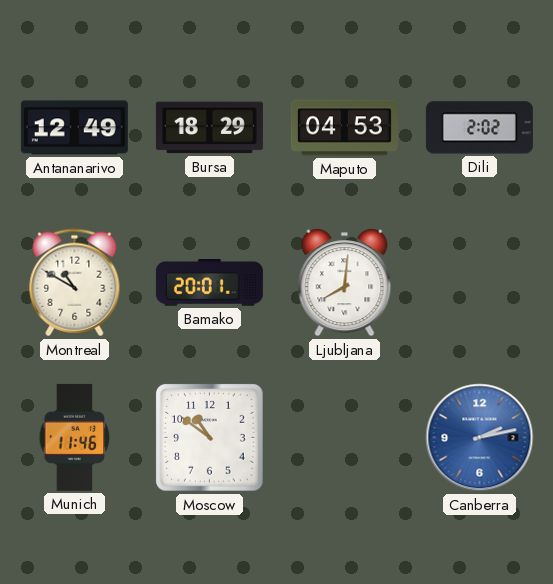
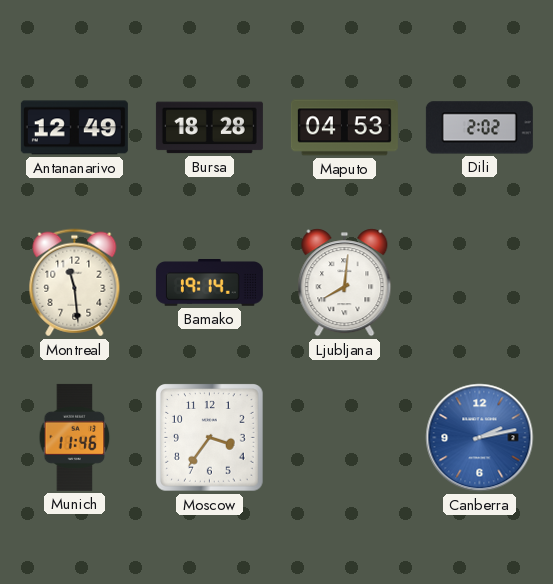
Bursa: 18:29 -> 18:28 (209, 128)
Montreal: 10:50 -> 11:29 (75, 283)
Bamako: 20:01 -> 19:14 (209, 283)
Moscow: 10:51 -> 3:36 (210, 438)
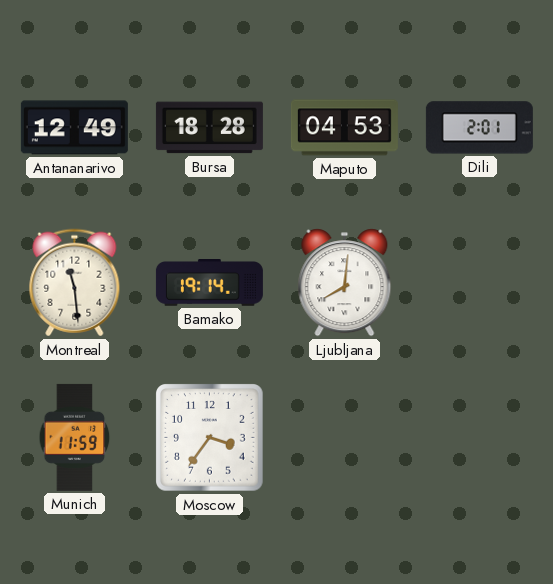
Dili: 2:02 -> 2:01 (479, 128)
Munich: 11:46 -> 11:59 (75, 437)
Canberra: 2:13 -> none (480, 438)
